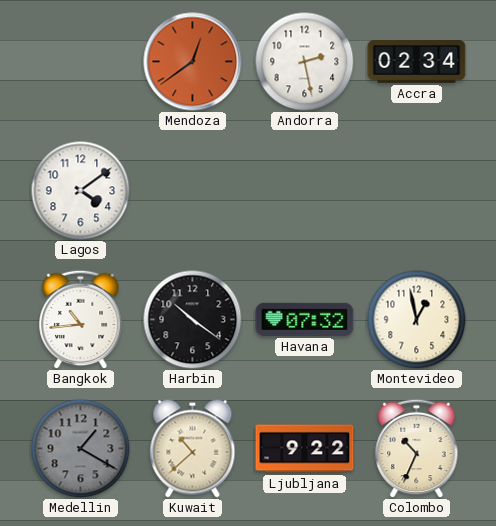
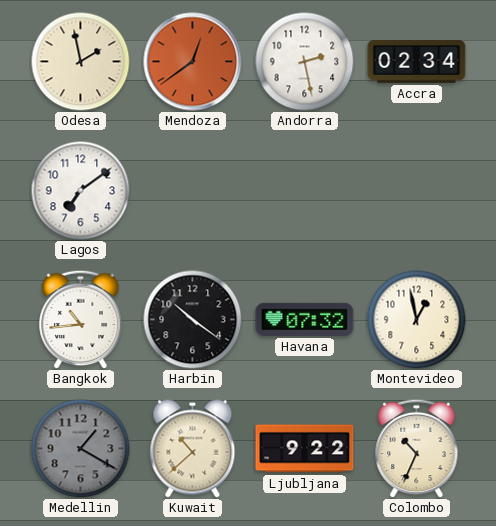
Odesa: none -> 1:58 (81, 62)
Lagos: 4:09 -> 7:09 (81, 191)
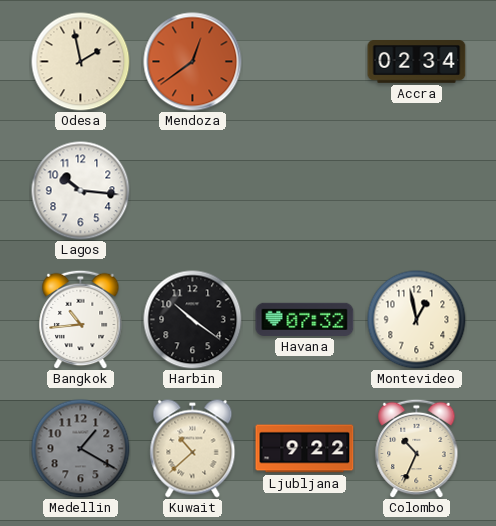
Andorra: 2:28 -> none (305, 62)
Lagos: 7:09 -> 10:16 (81, 191)
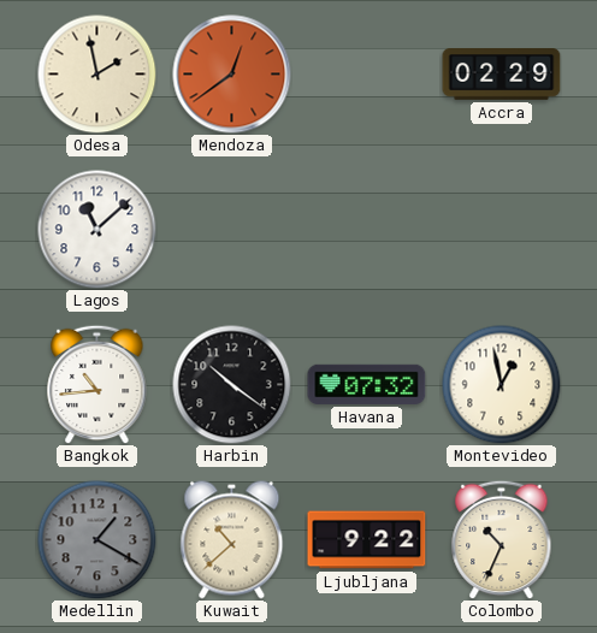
Accra: 02:34 -> 02:29 (502, 75)
Lagos: 10:16 -> 11:08 (97, 230)
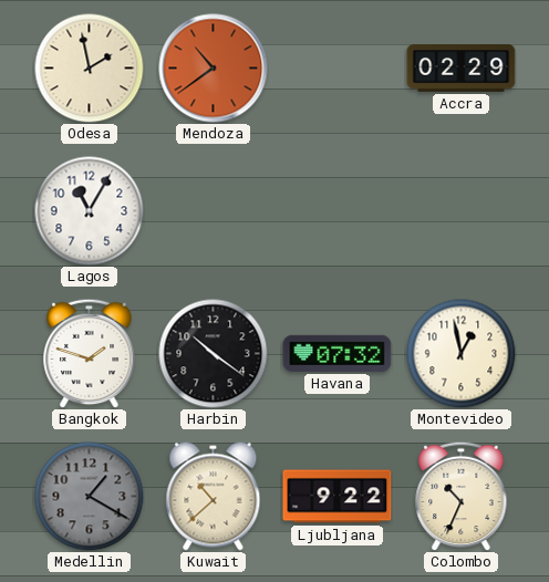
Mendoza: 12:39 -> 10:39 (214, 69)
Lagos: 11:08 -> 11:05 (90, 211)
Bangkok: 10:44 -> 1:48 (90, 353)
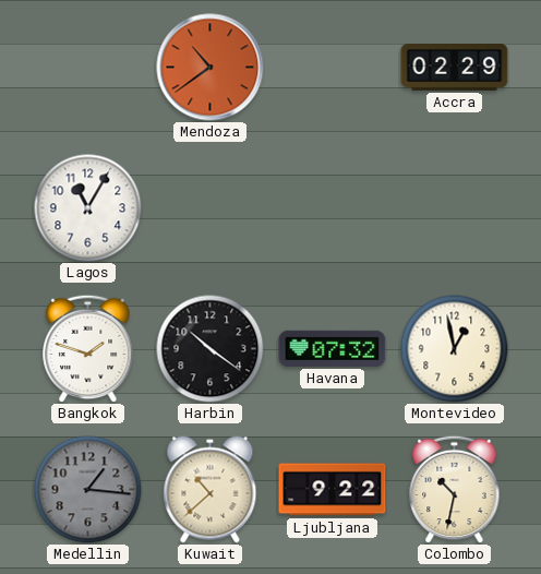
Odesa: 1:58 -> none (90, 69)
Medellin: 1:20 -> 1:16 (88, 490)
Colombo: 10:34 -> 10:32 (455, 489)
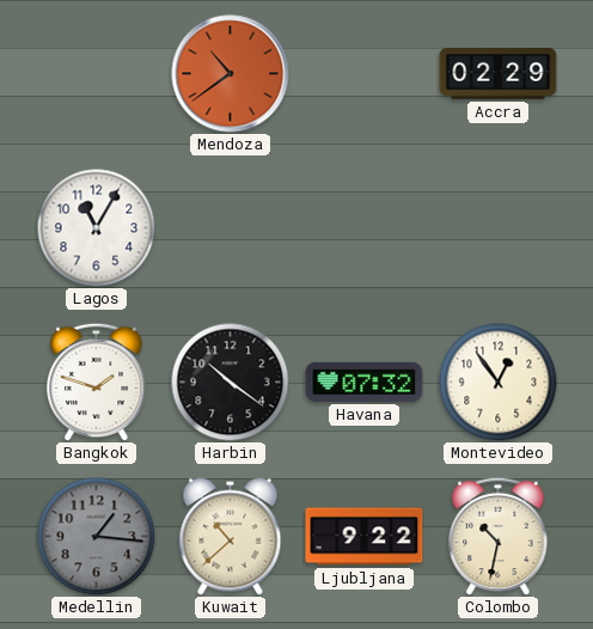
Montevideo: 12:58 -> 12:54 (499, 383)
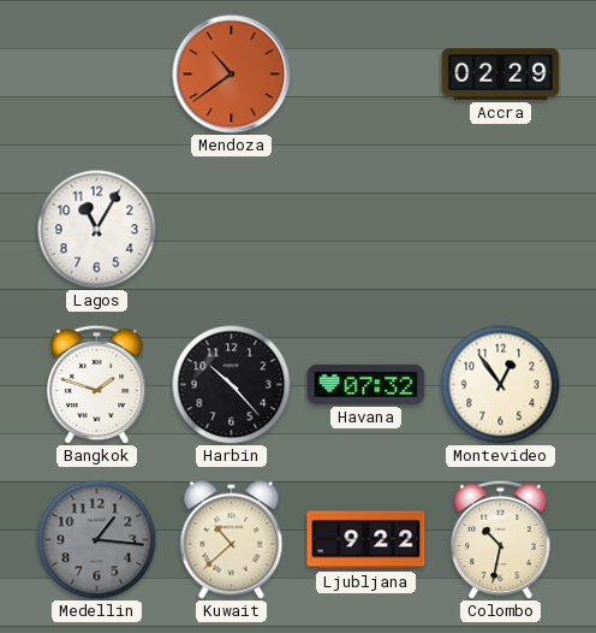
Harbin: 10:21 -> 10:23 (232, 385)
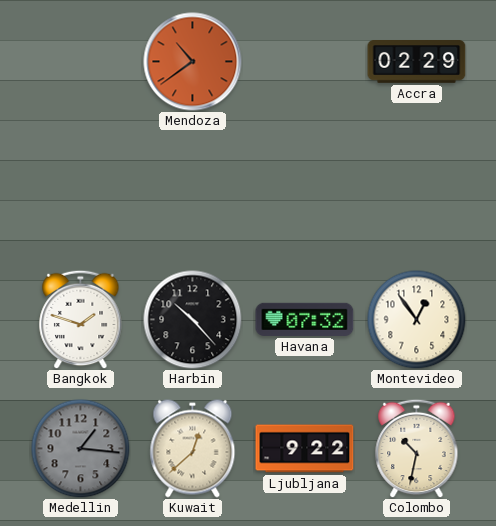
Lagos: 11:05 -> none (97, 230)
Kuwait: 10:38 -> 12:38 (193, 449)
